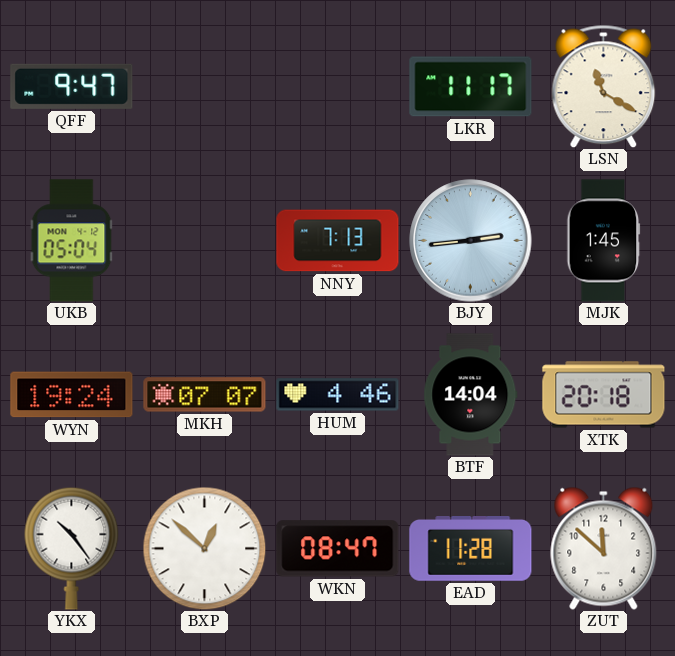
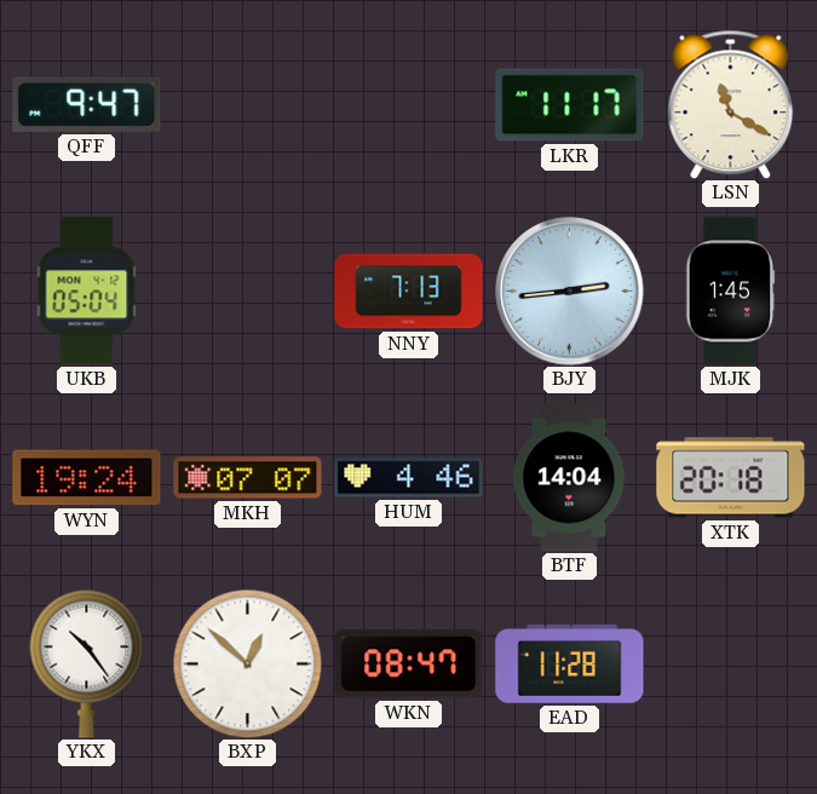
ZUT: 11:52 -> none (604, 548)
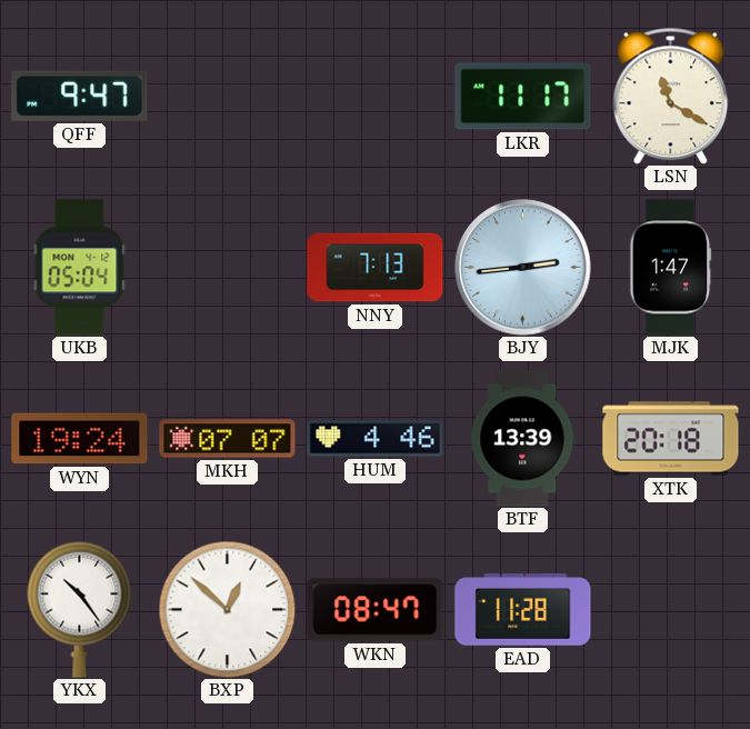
MJK: 1:45 -> 1:47 (671, 268)
BTF: 14:04 -> 13:39 (523, 439)
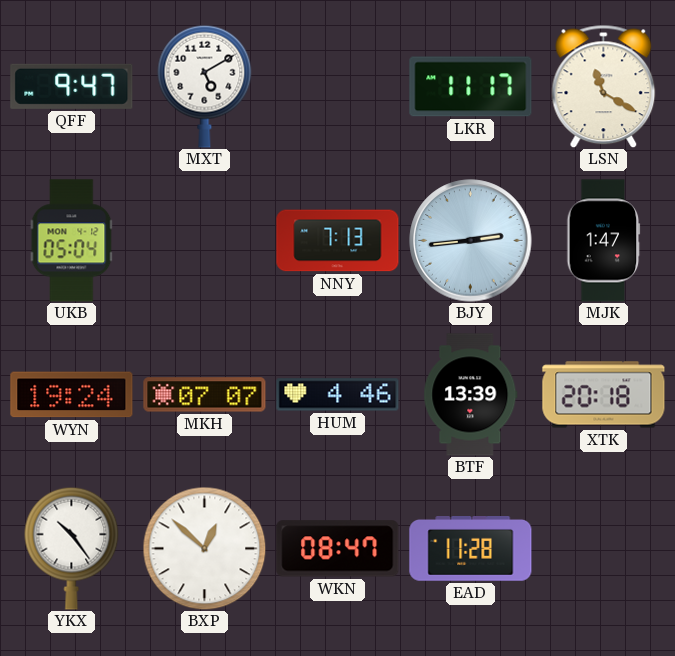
MXT: none -> 5:10 (205, 86)
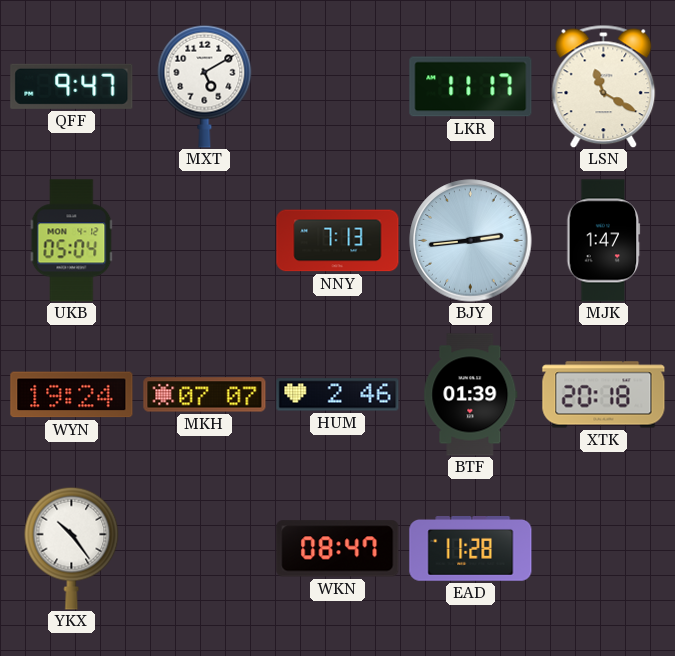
HUM: 4:46 -> 2:46 (338, 395)
BTF: 13:39 -> 01:39 (471, 395)
BXP: 12:52 -> none (204, 548)
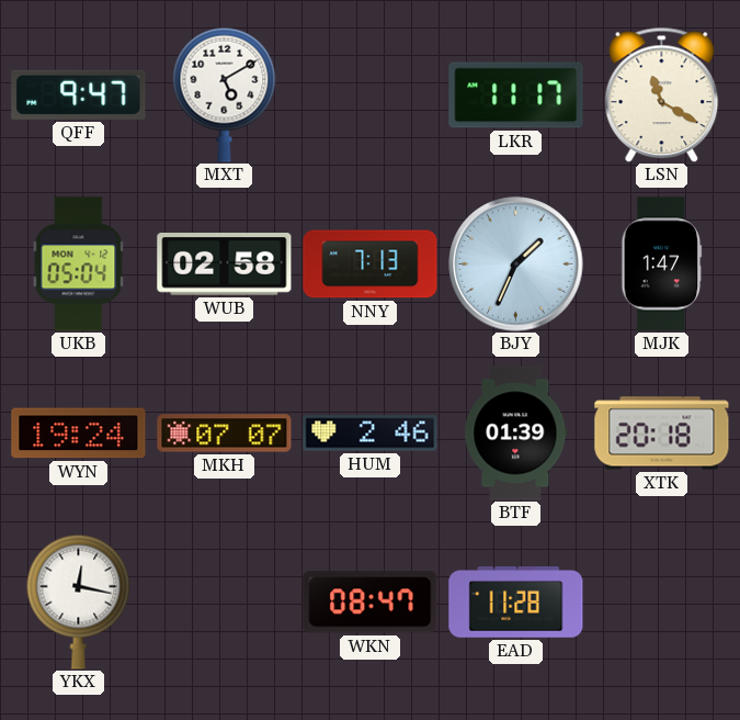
WUB: none -> 02:58 (225, 265)
BJY: 2:44 -> 1:34 (516, 265)
YKX: 10:24 -> 12:17 (79, 601)
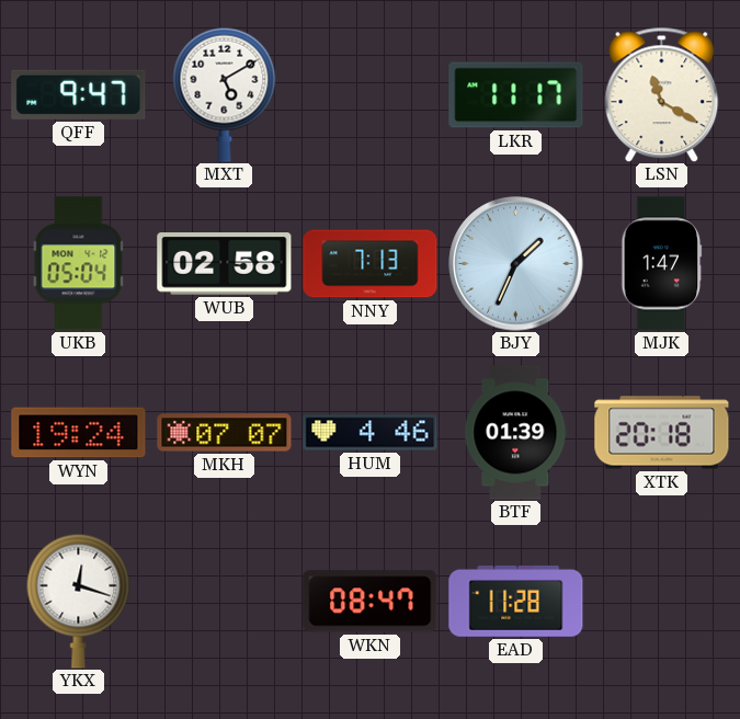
HUM: 2:46 -> 4:46 (371, 433)
YKX: 12:17 -> 12:18 (79, 601)
